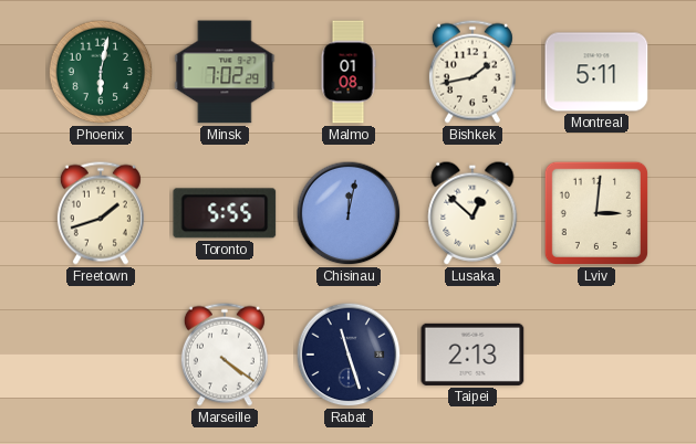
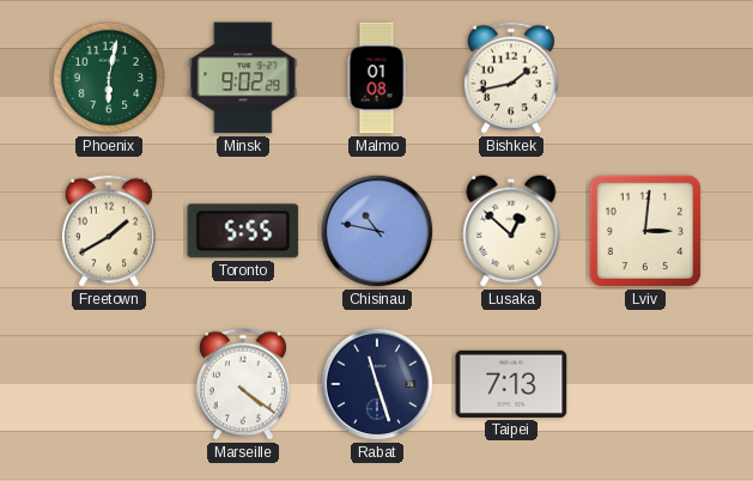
Minsk: 7:02 -> 9:02 (243, 78)
Montreal: 5:11 -> none (596, 72)
Freetown: 1:42 -> 1:40 (109, 231)
Chisinau: 12:02 -> 10:47 (377, 231)
Taipei: 2:13 -> 7:13 (511, 384)
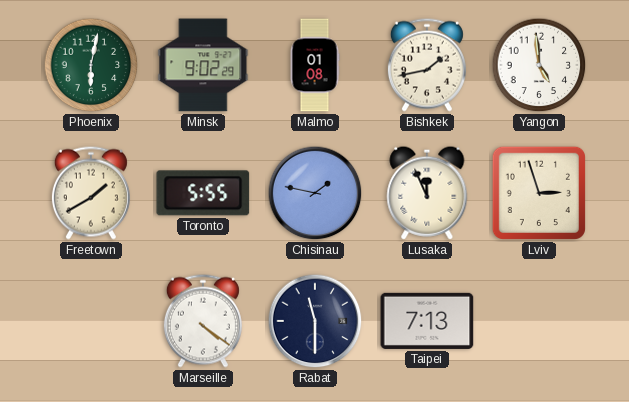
Yangon: none -> 4:59 (539, 65)
Chisinau: 10:47 -> 1:47 (315, 193)
Lusaka: 12:52 -> 11:56 (427, 193)
Lviv: 3:01 -> 2:57 (539, 193)
Rabat: 11:27 -> 11:30 (315, 321)
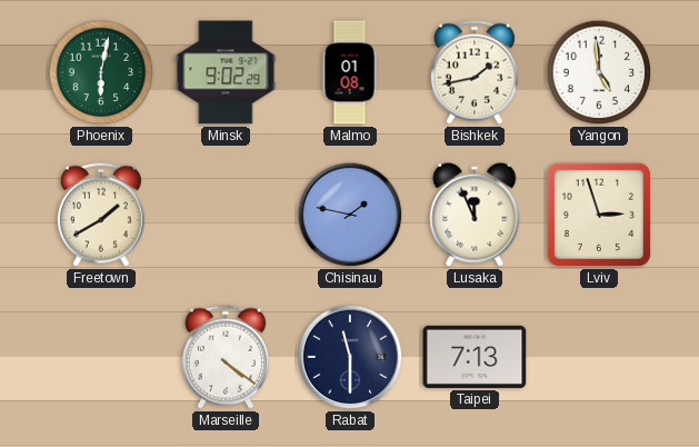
Toronto: 5:55 -> none (203, 193)
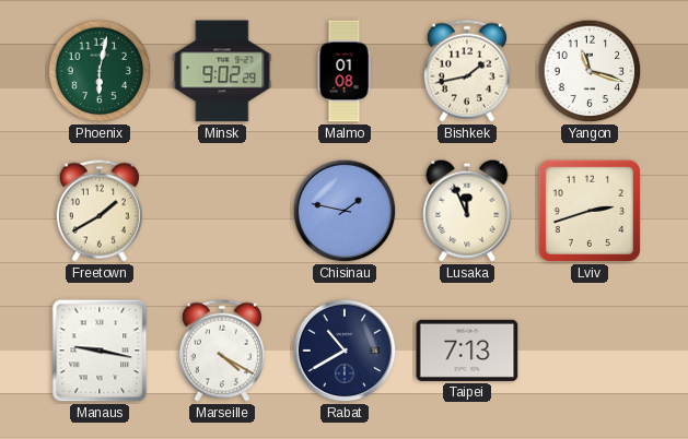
Yangon: 4:59 -> 11:18 (590, 71)
Lviv: 2:57 -> 2:42 (590, 211)
Manaus: none -> 9:17 (100, 351)
Marseille: 4:21 -> 4:20 (222, 351)
Rabat: 11:30 -> 10:40 (345, 351)
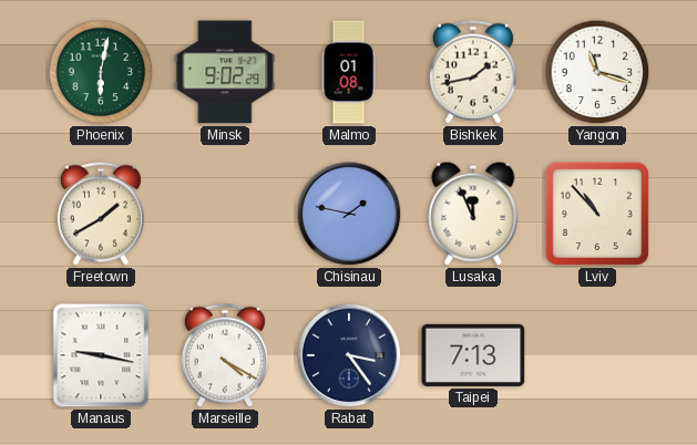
Lviv: 2:42 -> 10:53 (597, 214)
Rabat: 10:40 -> 3:24 (349, 355)
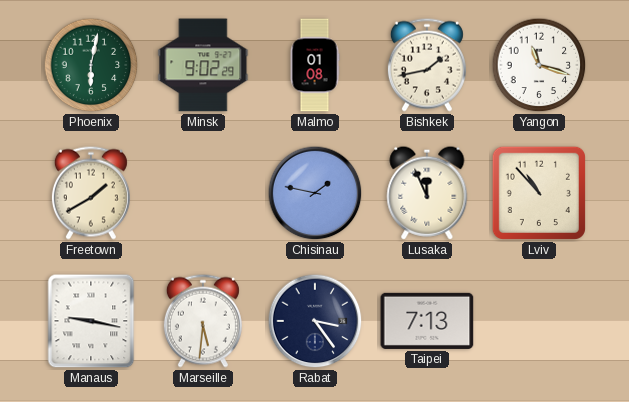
Marseille: 4:20 -> 5:31 (203, 321)
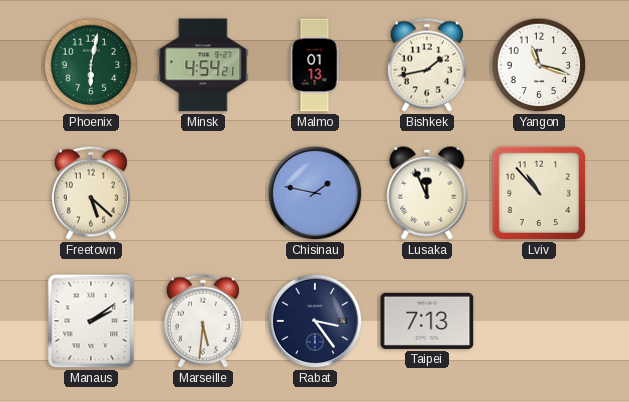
Minsk: 9:02 -> 4:54 (203, 65)
Malmo: 01:08 -> 01:13 (315, 65)
Freetown: 1:40 -> 5:22 (91, 193)
Manaus: 9:17 -> 2:09 (91, 321)
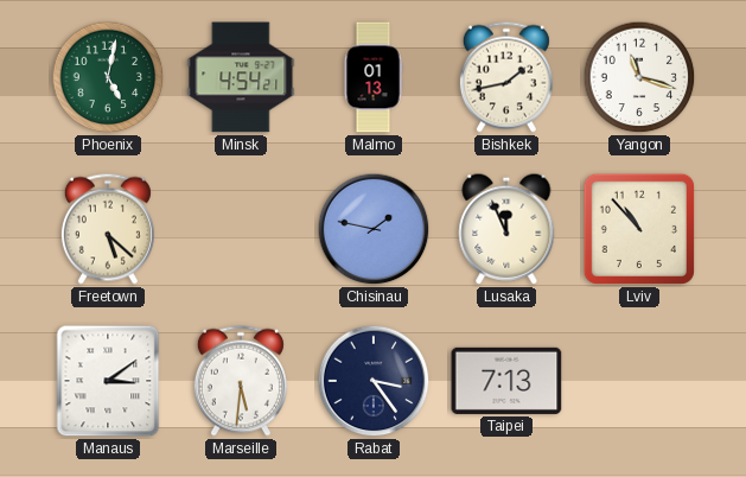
Phoenix: 6:02 -> 5:02 (108, 77)
Manaus: 2:09 -> 3:09 (108, 381)
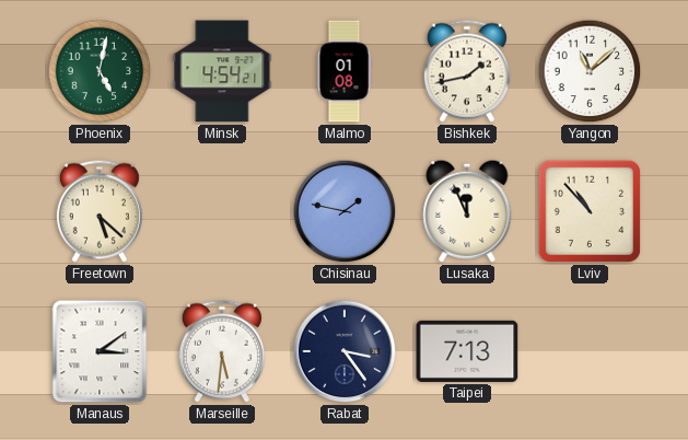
Malmo: 01:13 -> 01:08 (345, 71)
Yangon: 11:18 -> 11:08 (590, 71)
